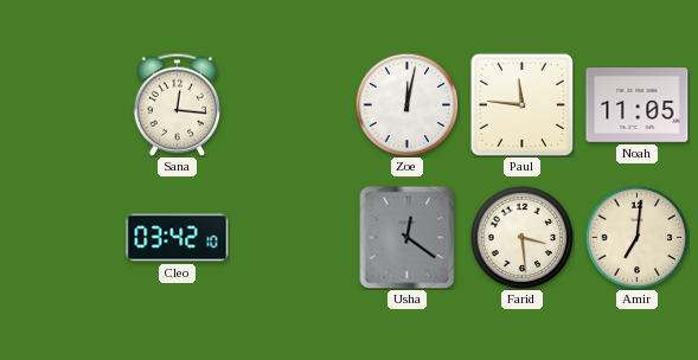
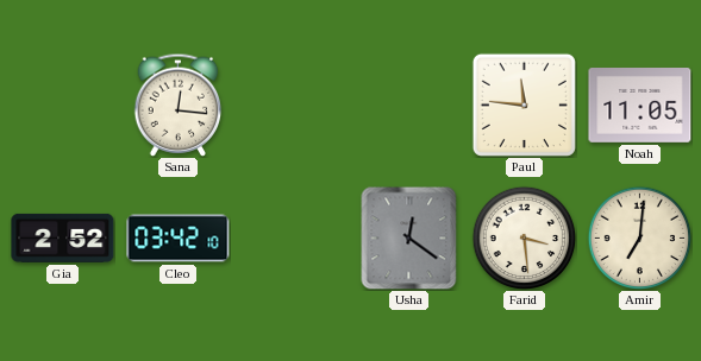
Zoe: 12:02 -> none (406, 104)
Gia: none -> 2:52 (63, 237)
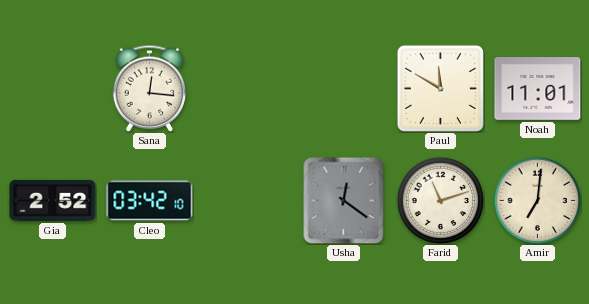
Paul: 11:46 -> 11:50 (440, 88)
Noah: 11:05 -> 11:01 (538, 89)
Farid: 3:29 -> 11:12 (440, 200)
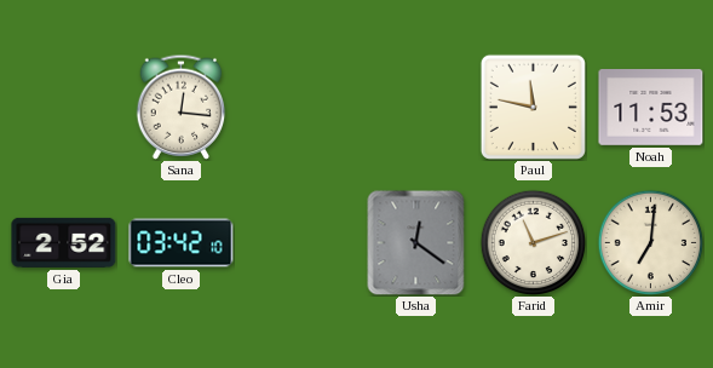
Paul: 11:50 -> 11:47 (533, 107)
Noah: 11:01 -> 11:53 (651, 108)
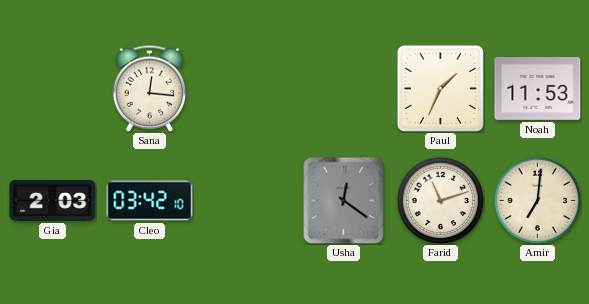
Paul: 11:47 -> 1:34 (440, 88)
Gia: 2:52 -> 2:03 (53, 200)
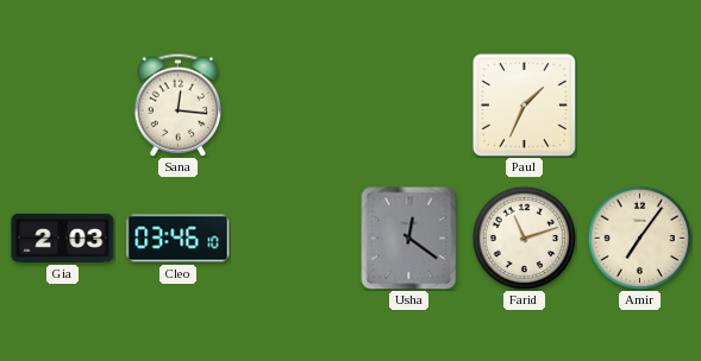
Noah: 11:53 -> none (538, 89)
Cleo: 03:42 -> 03:46 (179, 239)
Amir: 7:01 -> 7:06 (639, 237)
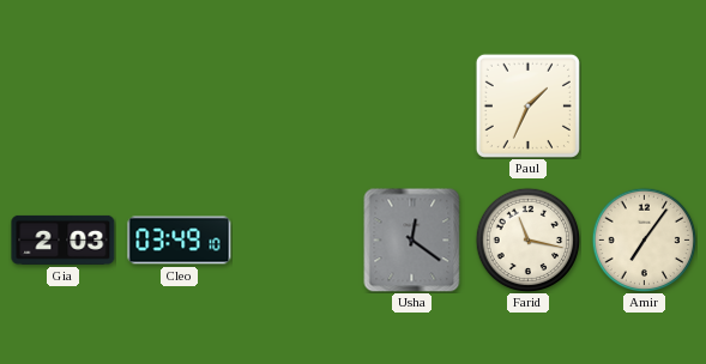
Sana: 12:16 -> none (179, 104)
Cleo: 03:46 -> 03:49 (180, 241)
Farid: 11:12 -> 11:17 (527, 239)
